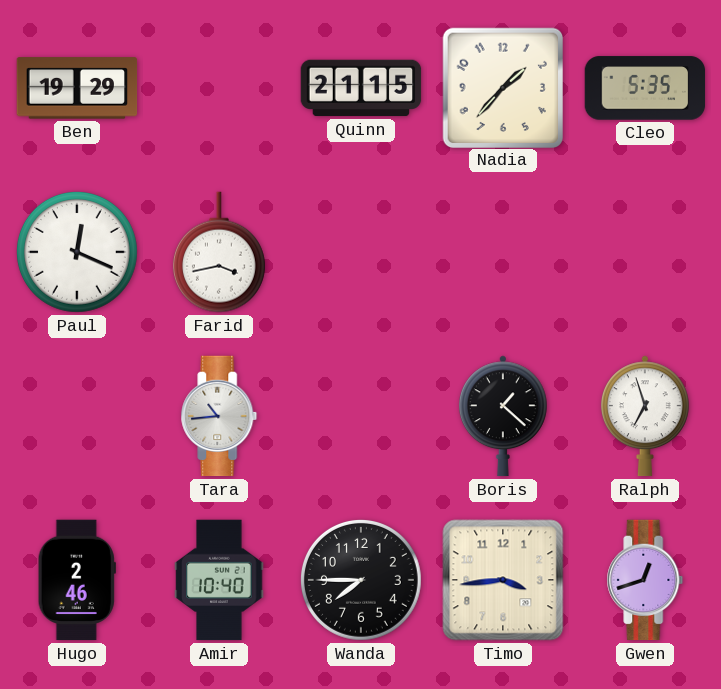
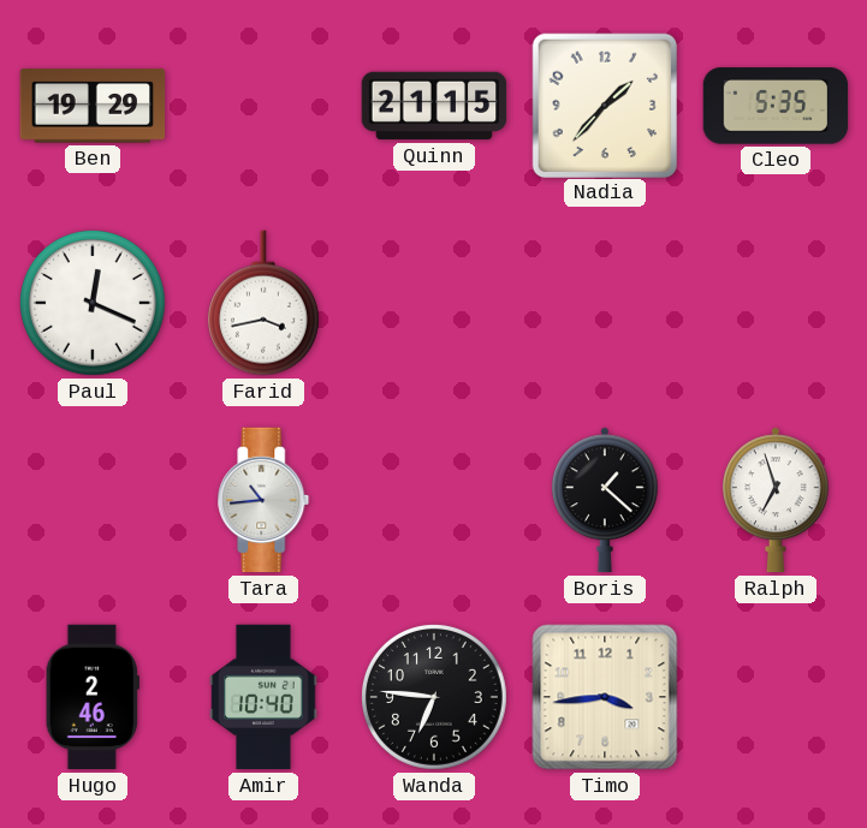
Wanda: 7:45 -> 6:46 (434, 697)
Gwen: 12:42 -> none (645, 580)
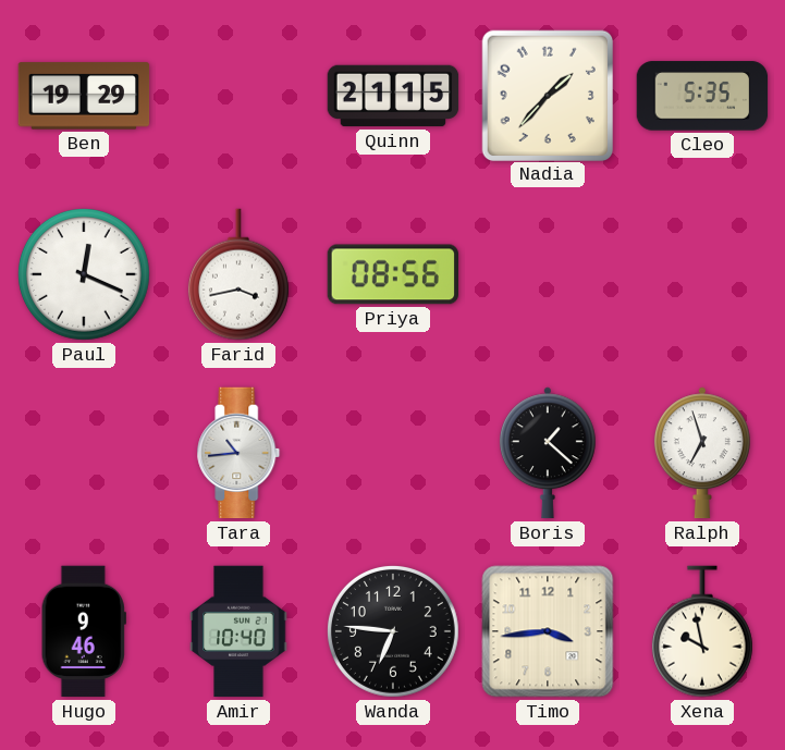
Priya: none -> 08:56 (393, 274)
Hugo: 2:46 -> 9:46 (84, 631)
Xena: none -> 9:58 (702, 631)
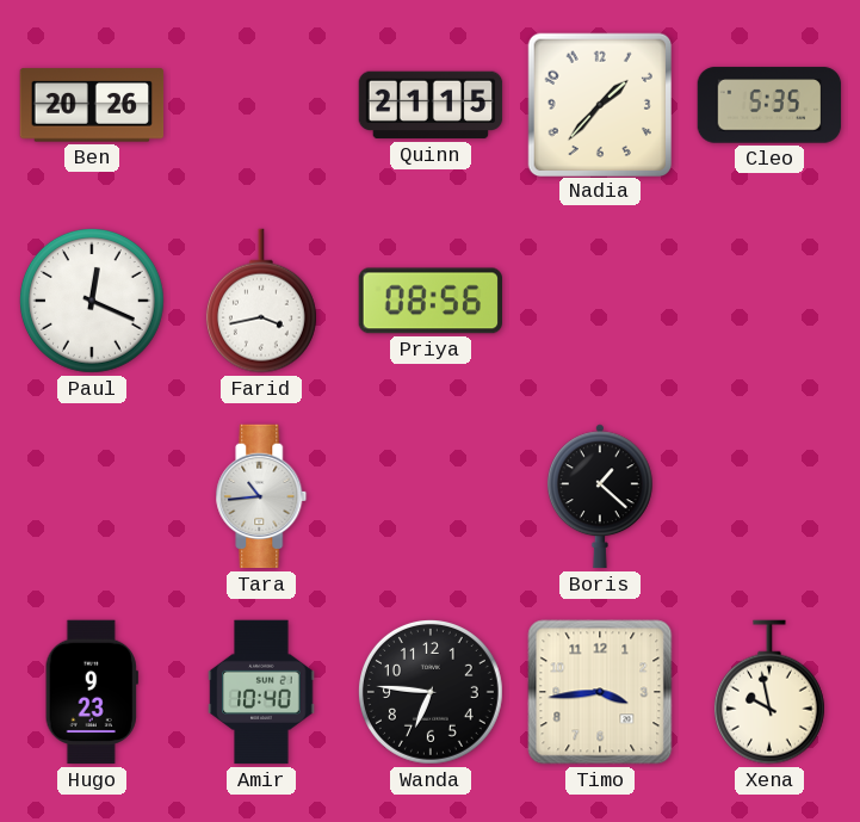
Ben: 19:29 -> 20:26 (92, 105)
Ralph: 6:57 -> none (702, 453)
Hugo: 9:46 -> 9:23 (92, 692)
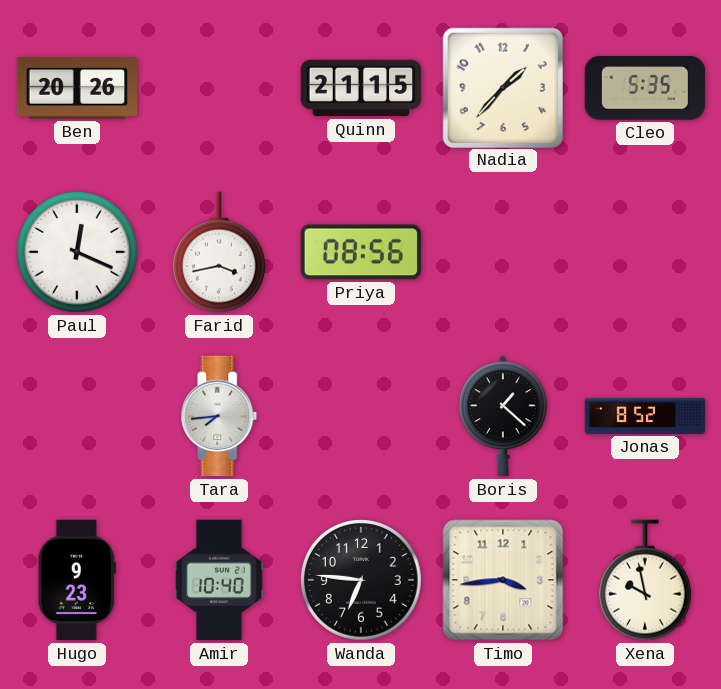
Tara: 10:44 -> 7:44 (219, 416)
Jonas: none -> 8:52 (645, 416)
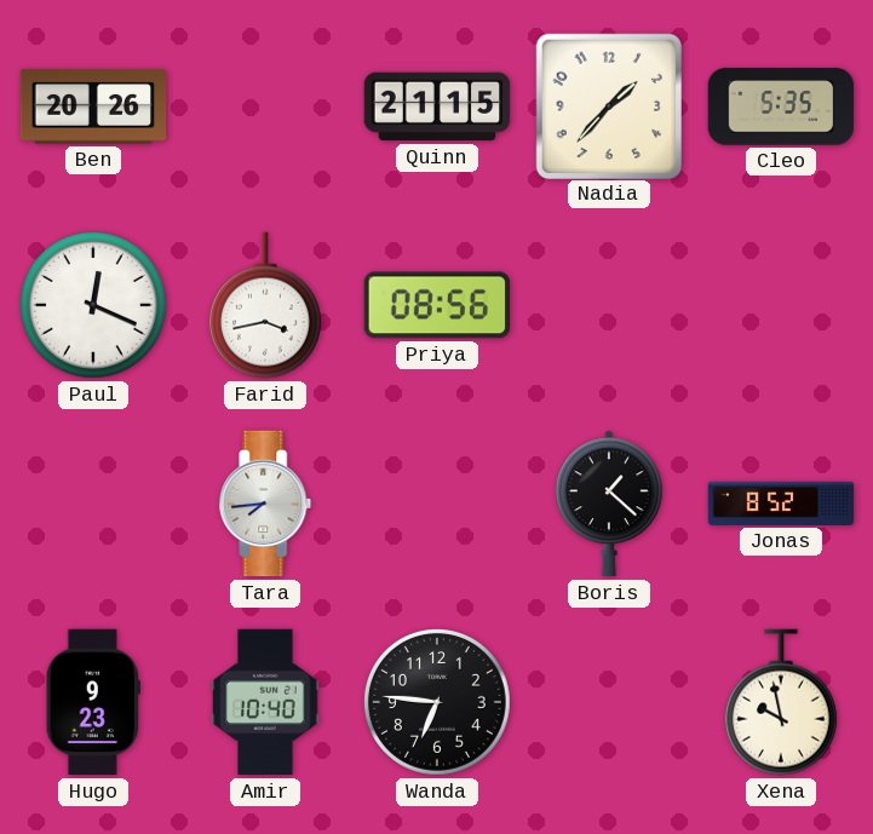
Timo: 3:44 -> none (503, 580)
